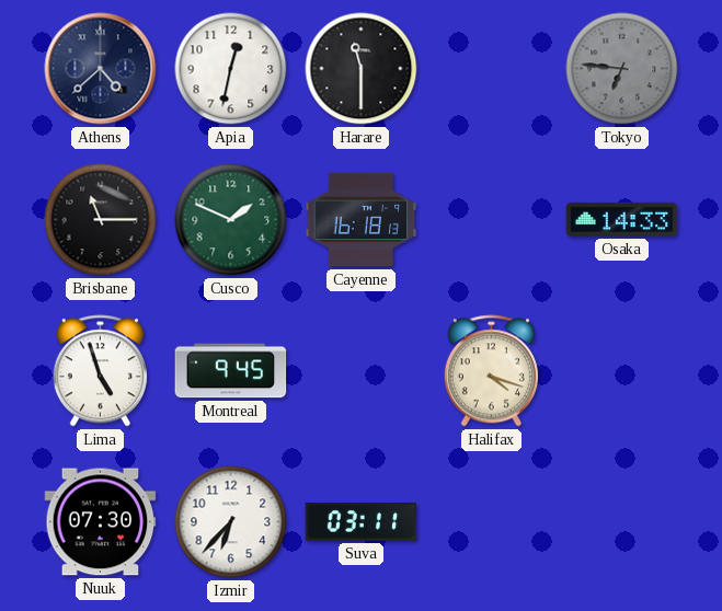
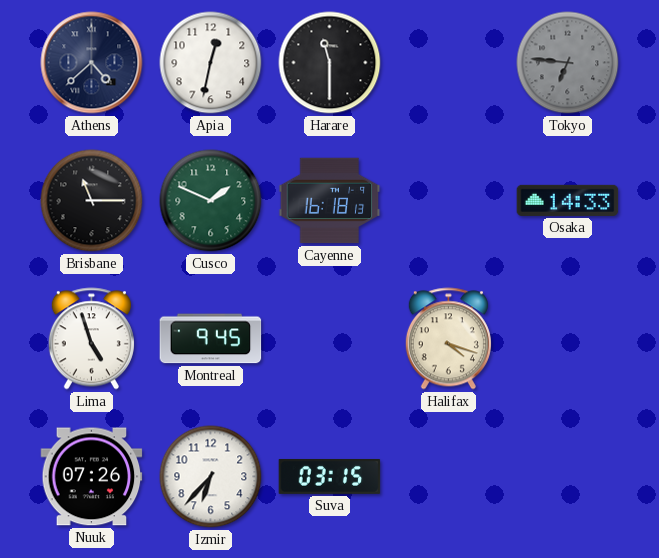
Nuuk: 07:30 -> 07:26 (92, 477)
Suva: 03:11 -> 03:15 (330, 476)
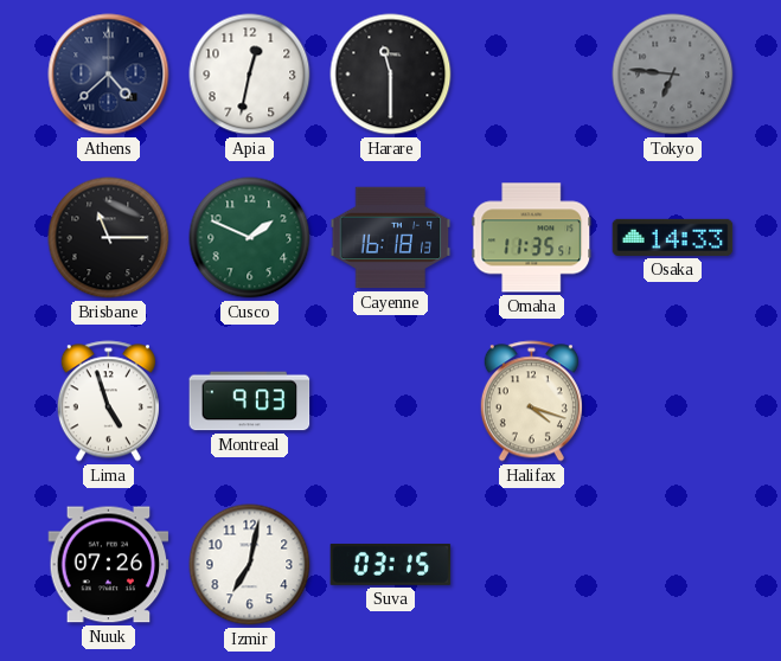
Omaha: none -> 11:35 (532, 238)
Montreal: 9:45 -> 9:03 (250, 402)
Izmir: 6:37 -> 7:02 (250, 565)
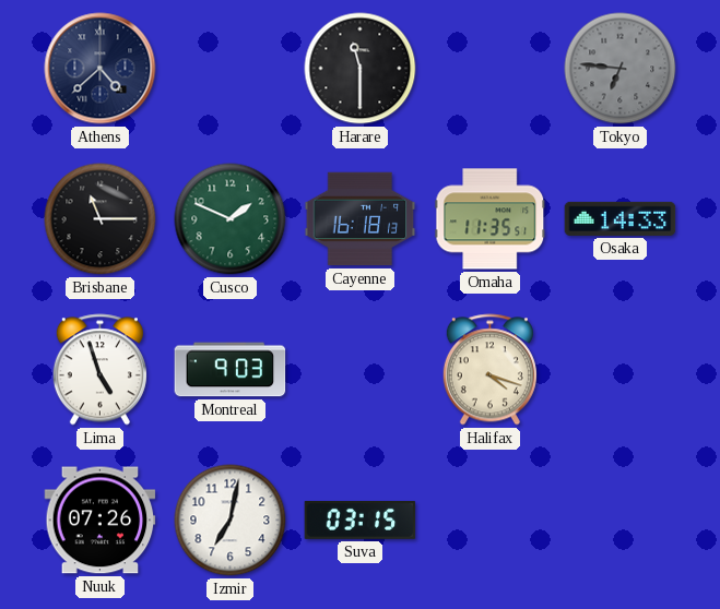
Apia: 12:32 -> none (250, 75)
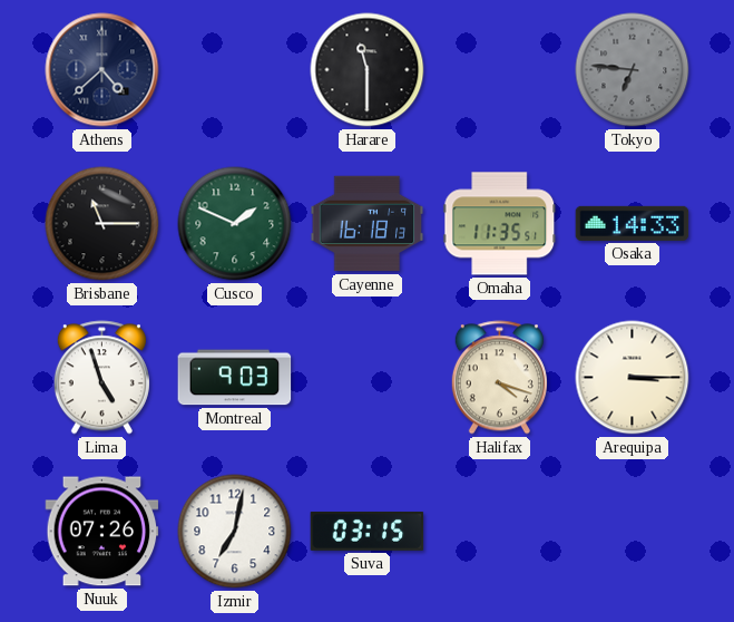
Arequipa: none -> 3:15 (633, 378)
